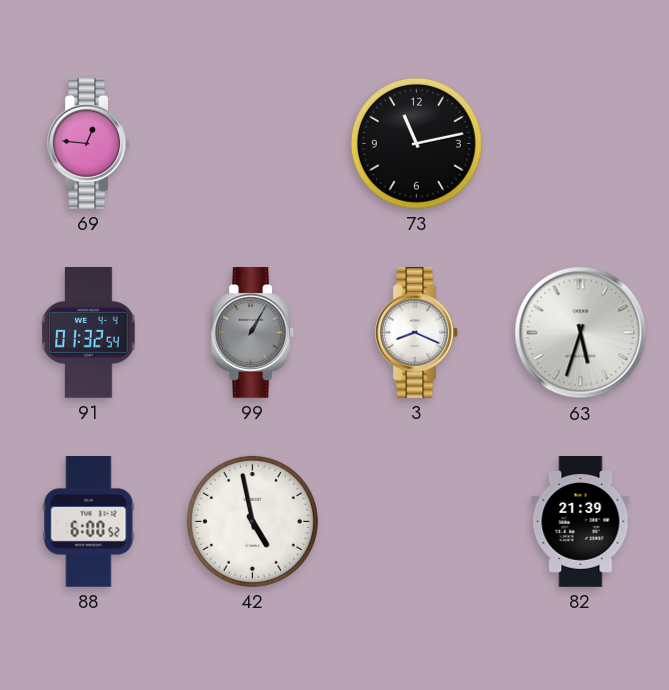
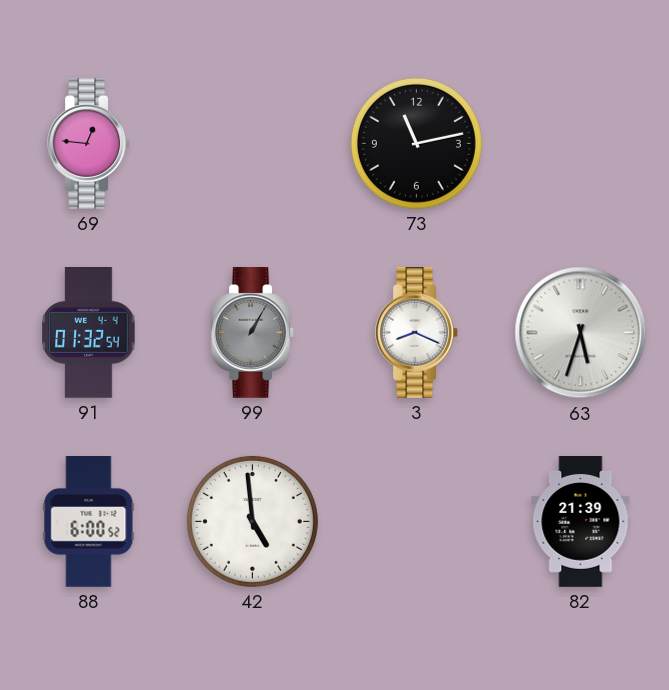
42: 4:58 -> 4:59 (252, 521)
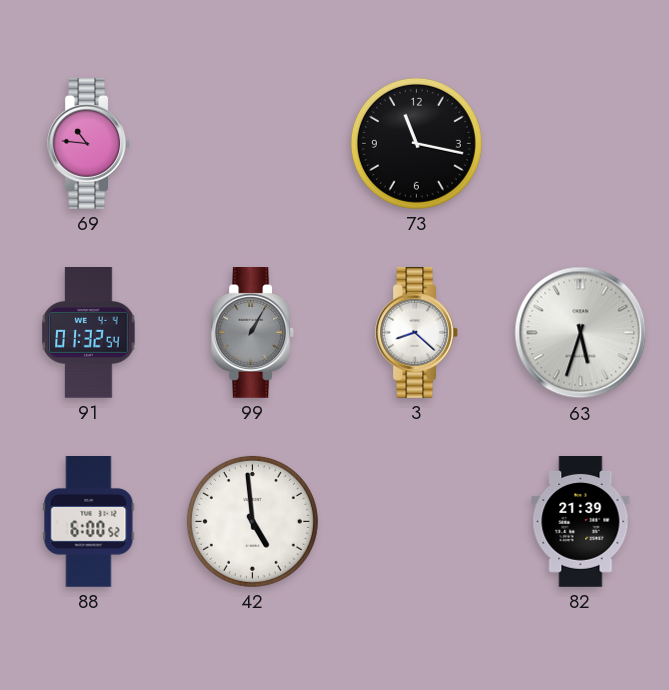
69: 12:46 -> 10:46 (88, 144)
73: 11:13 -> 11:17 (416, 143)
3: 8:19 -> 8:22 (416, 333)
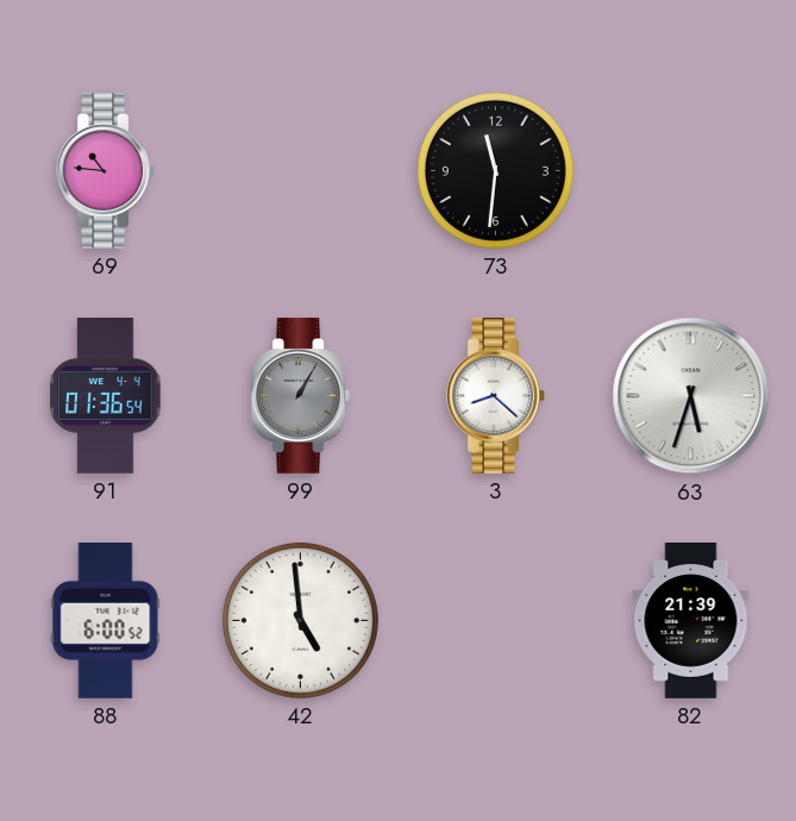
73: 11:17 -> 11:31 (495, 170)
91: 01:32 -> 01:36 (106, 396)
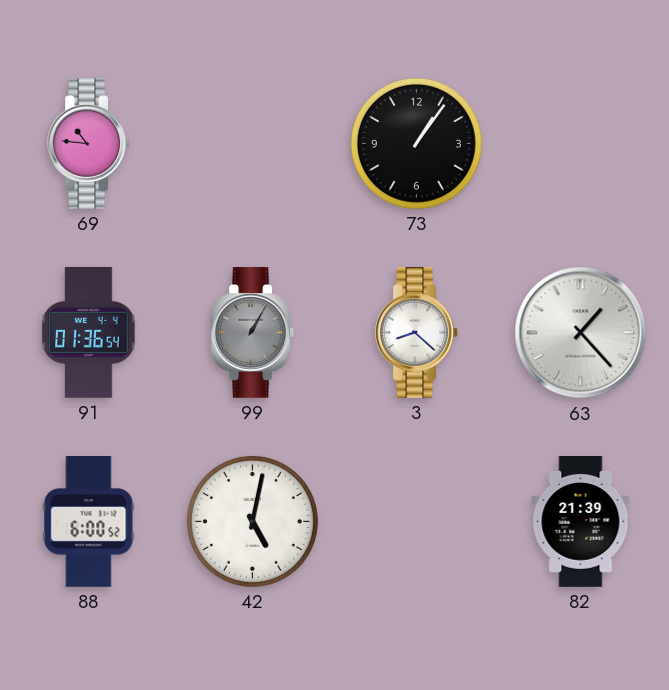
73: 11:31 -> 1:06 (416, 143)
63: 5:33 -> 1:23 (581, 333)
42: 4:59 -> 5:02 (252, 521)
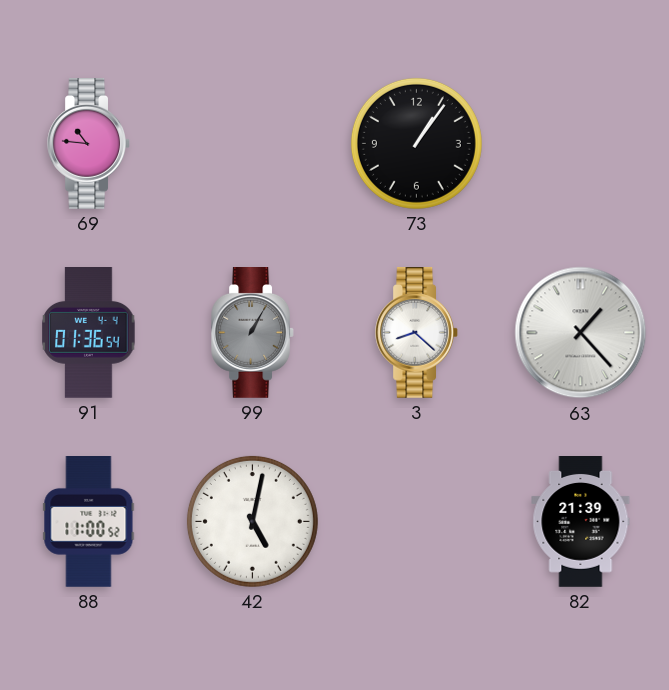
88: 6:00 -> 11:00 (89, 522)
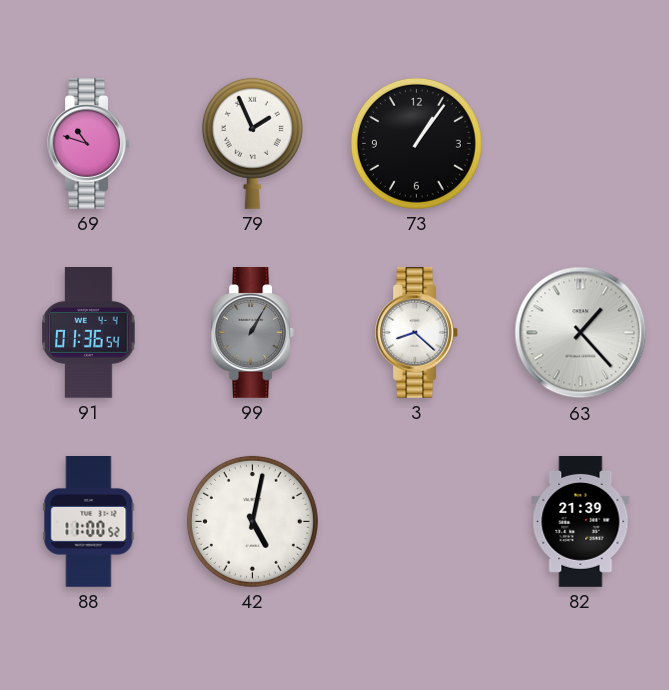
69: 10:46 -> 10:48 (88, 144)
79: none -> 1:56 (252, 143)
